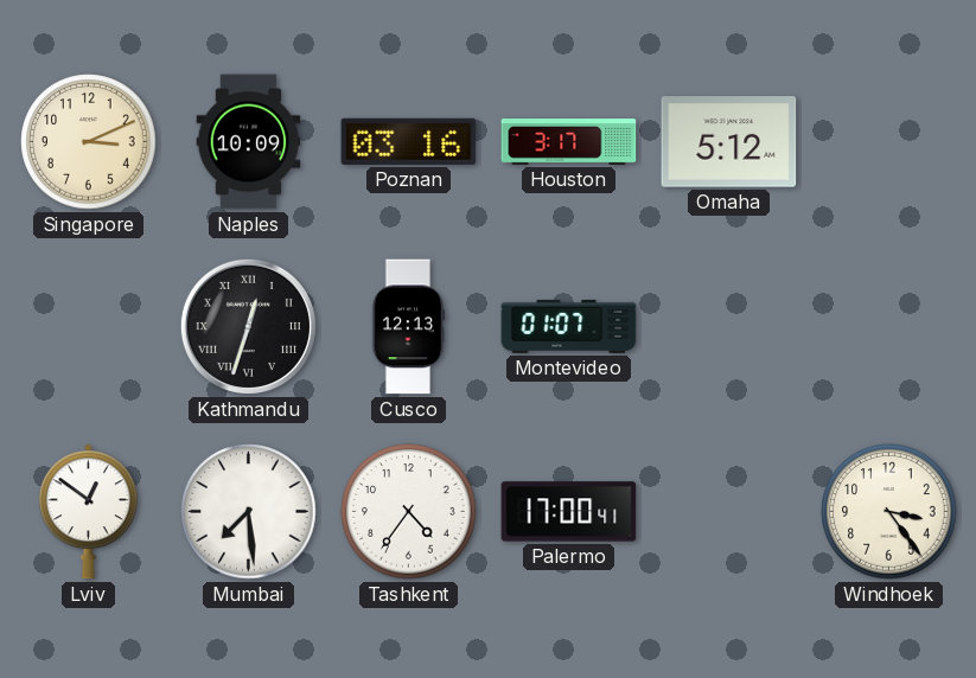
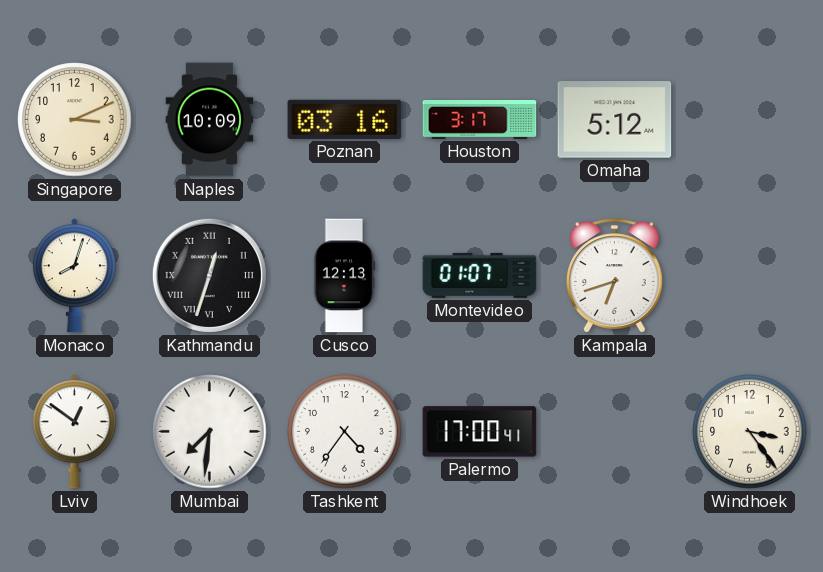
Monaco: none -> 8:03 (74, 276)
Kampala: none -> 6:42 (615, 276)
Mumbai: 7:29 -> 7:31 (210, 432)
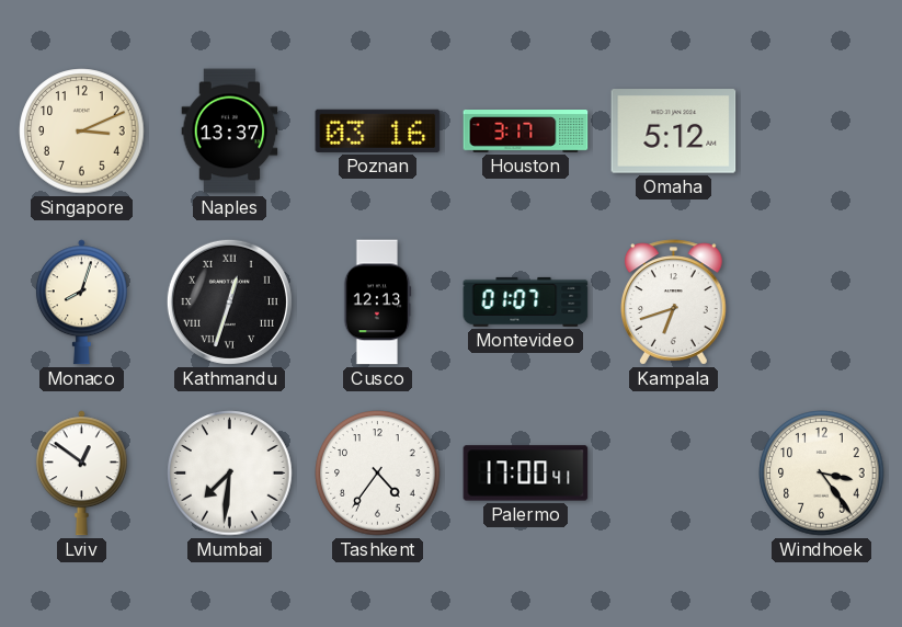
Naples: 10:09 -> 13:37 (230, 132)
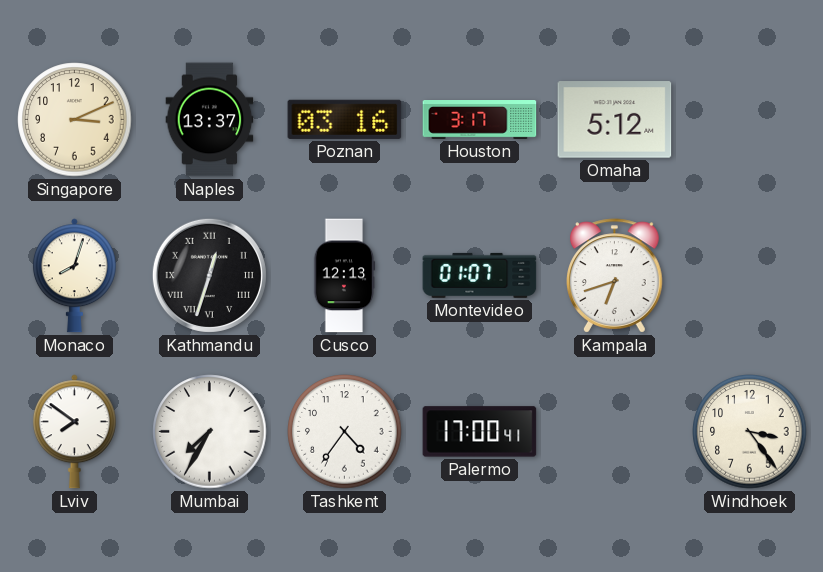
Lviv: 12:51 -> 7:51 (74, 432)
Mumbai: 7:31 -> 7:35 (210, 432)
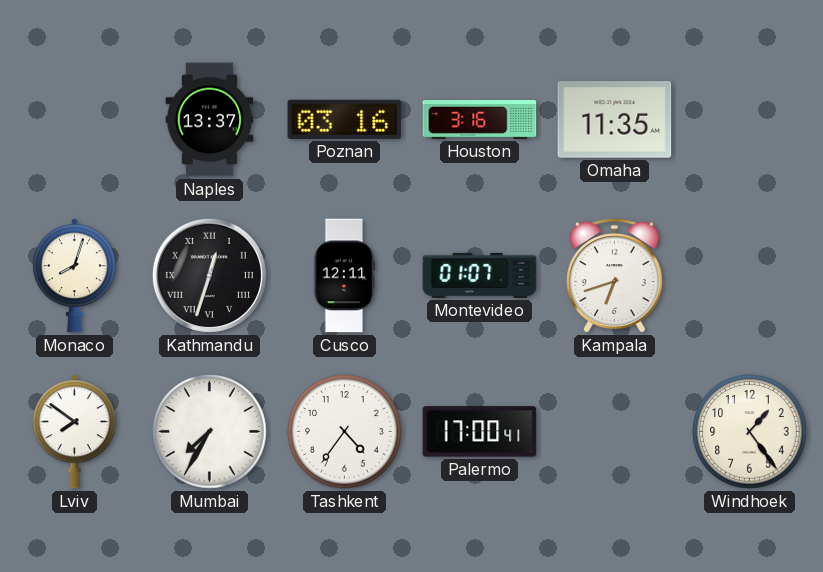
Singapore: 3:11 -> none (75, 120)
Houston: 3:17 -> 3:16 (480, 120)
Omaha: 5:12 -> 11:35 (615, 120)
Cusco: 12:13 -> 12:11 (344, 276)
Windhoek: 3:24 -> 1:24 (750, 432)
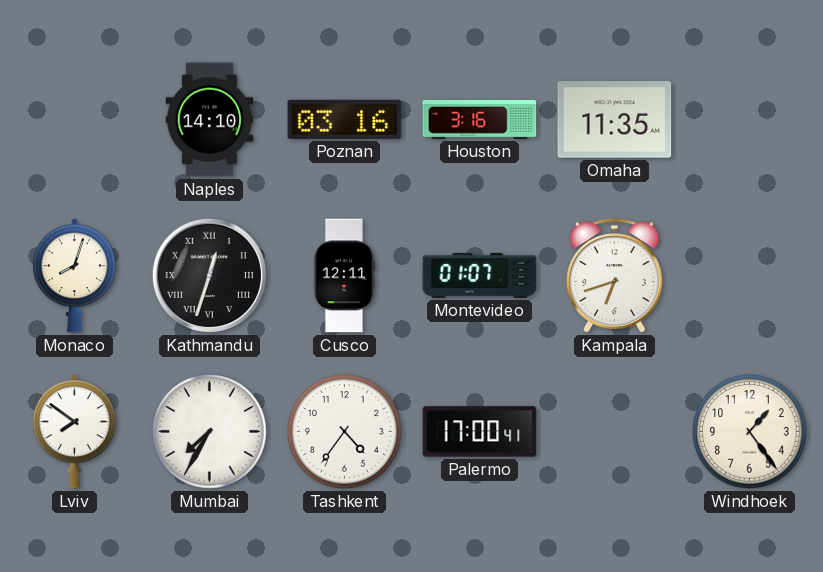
Naples: 13:37 -> 14:10 (210, 120)
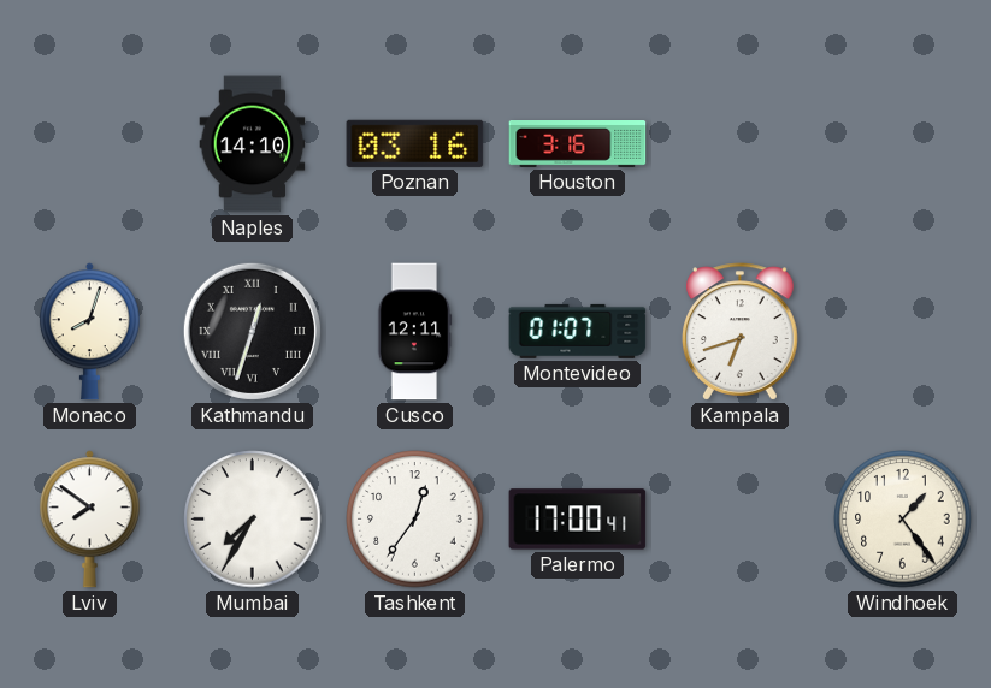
Omaha: 11:35 -> none (615, 120)
Tashkent: 4:36 -> 12:36 (415, 520)
